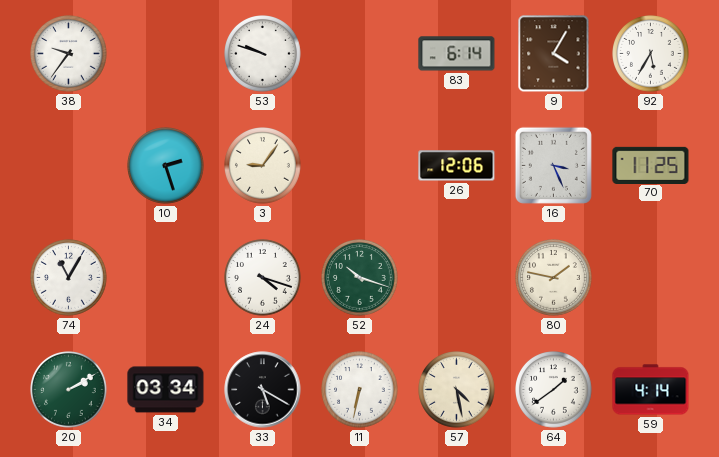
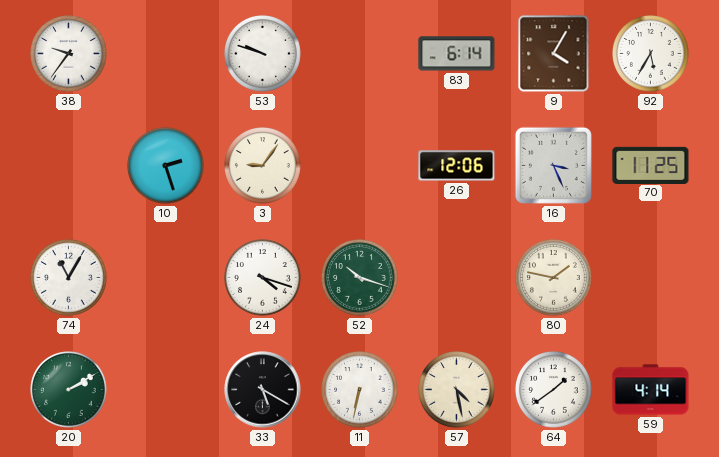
34: 03:34 -> none (166, 390)
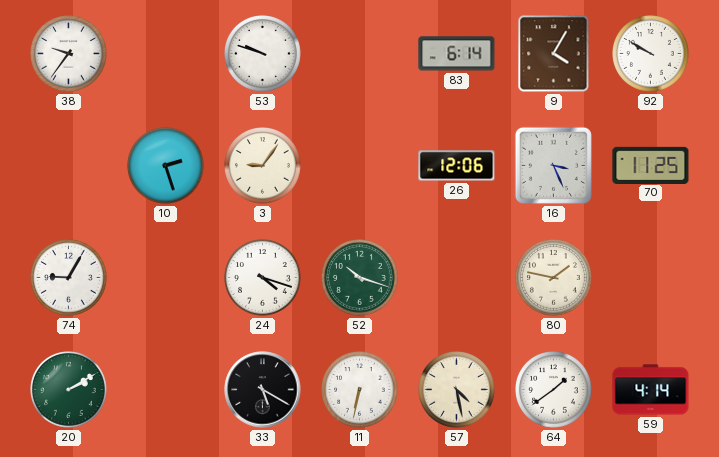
92: 5:35 -> 9:50 (651, 54)
74: 11:05 -> 9:05 (69, 278)
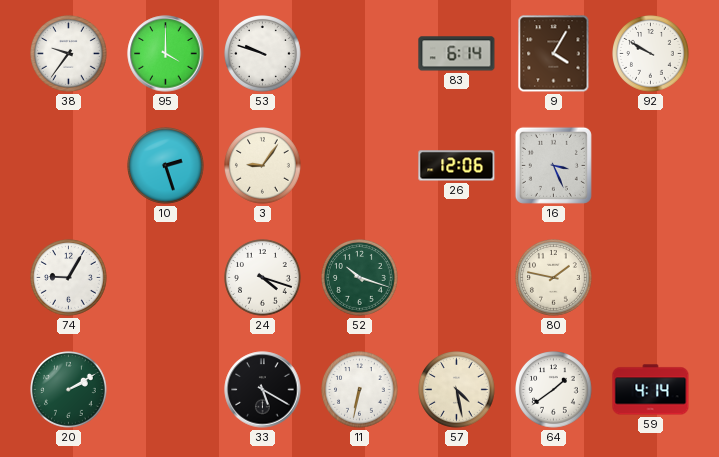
95: none -> 4:00 (166, 54)
70: 11:25 -> none (651, 165)
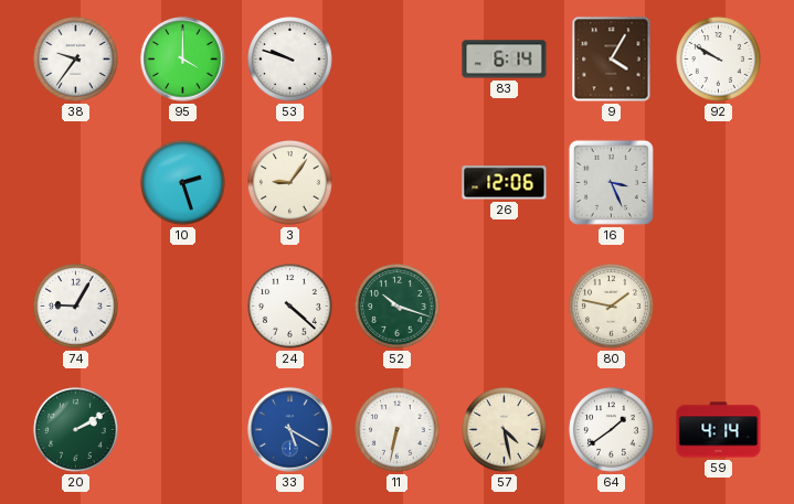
24: 4:18 -> 4:22 (290, 307)
33 dial: black -> blue (290, 430)
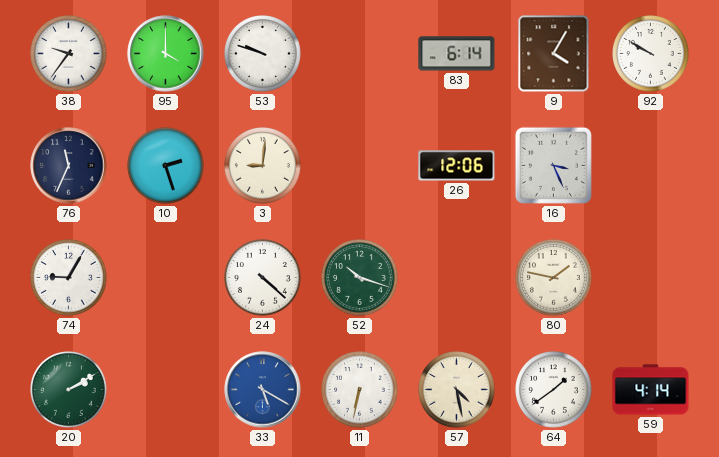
76: none -> 11:34 (69, 166)
3: 9:06 -> 9:01 (263, 166)
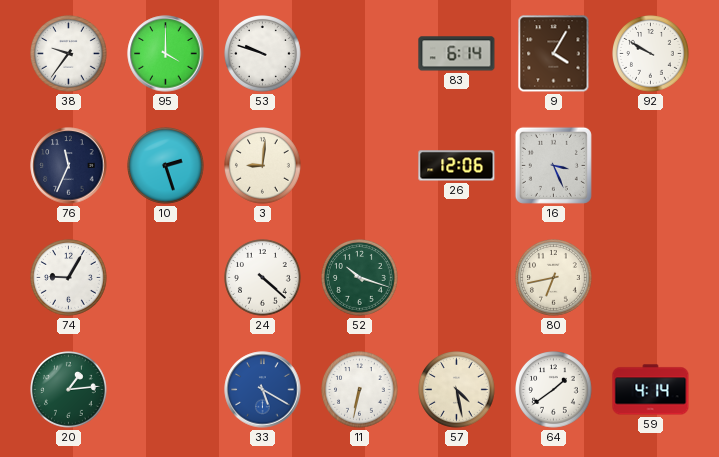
80: 1:47 -> 6:43 (554, 278)
20: 2:10 -> 1:14 (69, 390)
